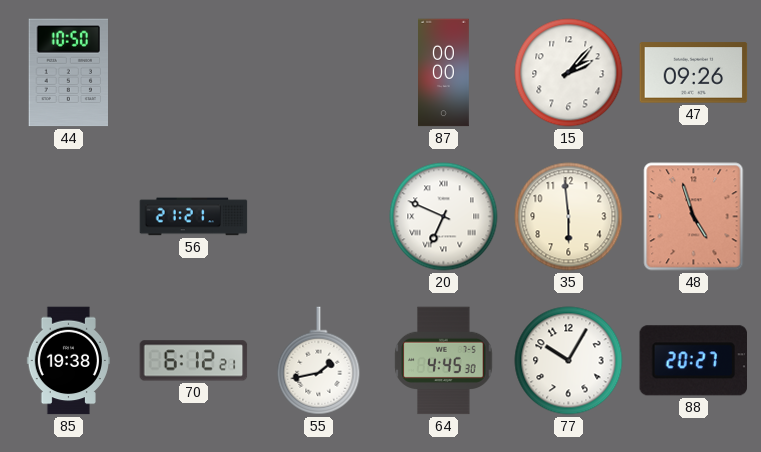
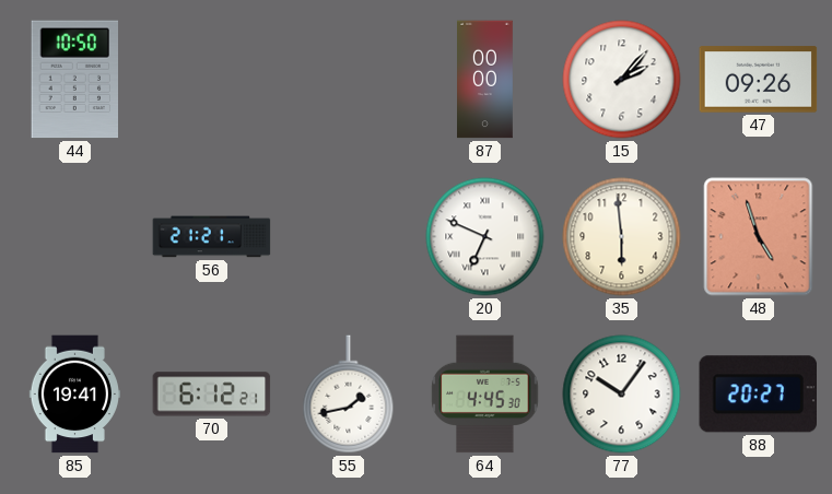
85: 19:38 -> 19:41 (74, 395)
77: 10:05 -> 10:06 (622, 395)
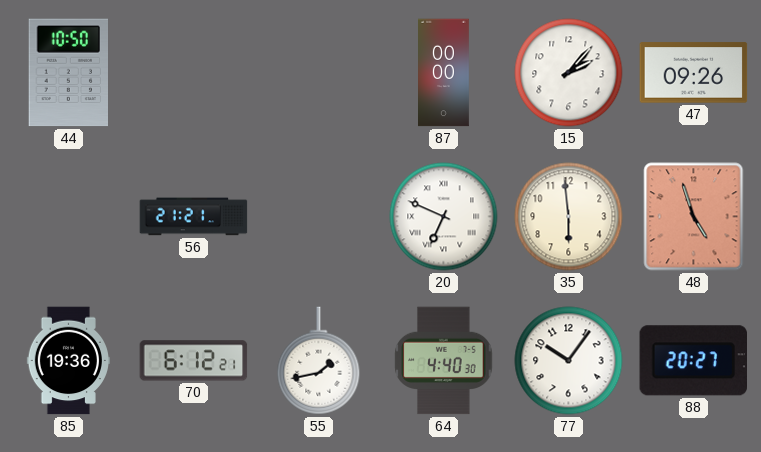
85: 19:41 -> 19:36 (68, 361)
64: 4:45 -> 4:40 (444, 361)
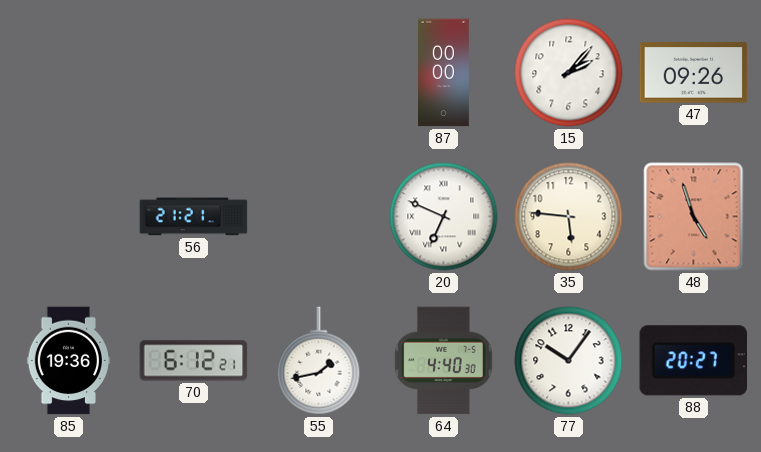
44: 10:50 -> none (68, 73)
35: 5:59 -> 5:46 (569, 217)
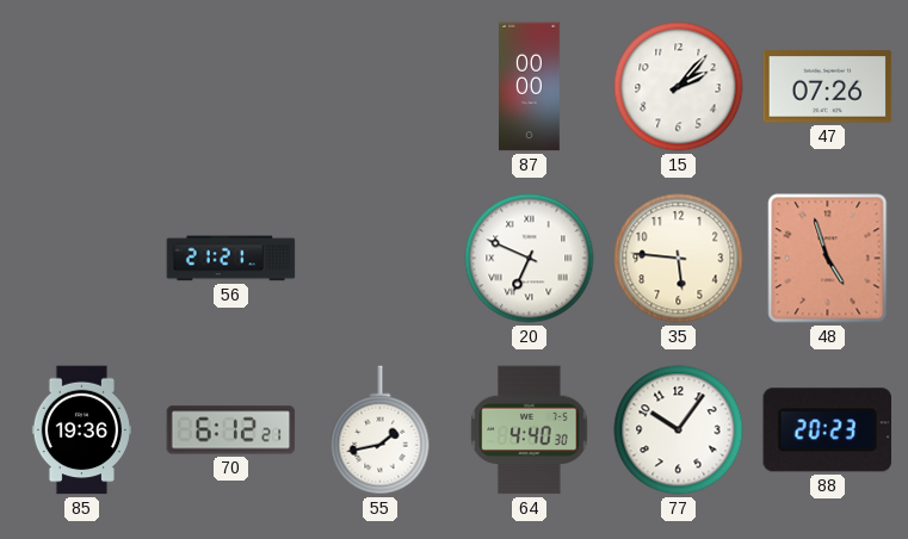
47: 09:26 -> 07:26 (828, 87)
88: 20:27 -> 20:23 (827, 430)
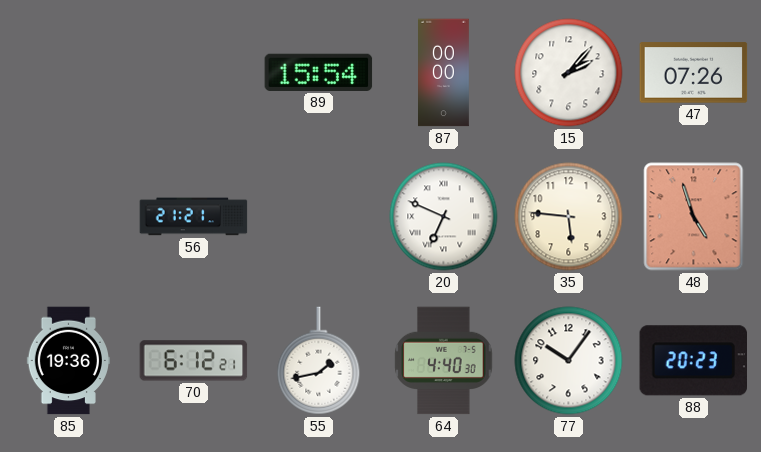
89: none -> 15:54 (319, 72)
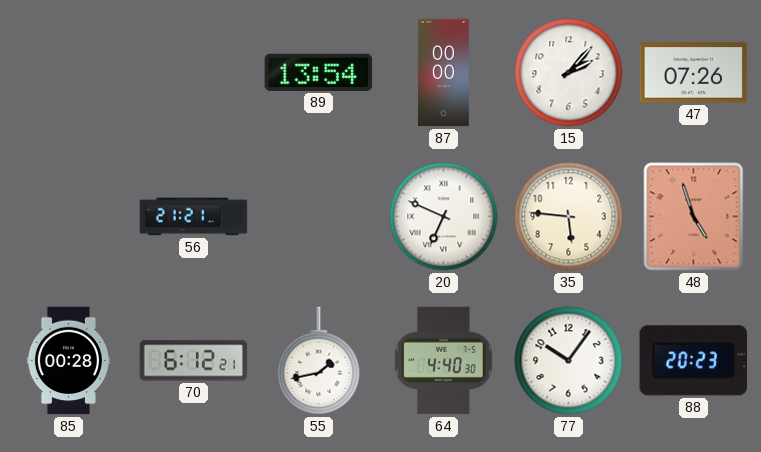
89: 15:54 -> 13:54 (319, 72)
85: 19:36 -> 00:28 (68, 361)
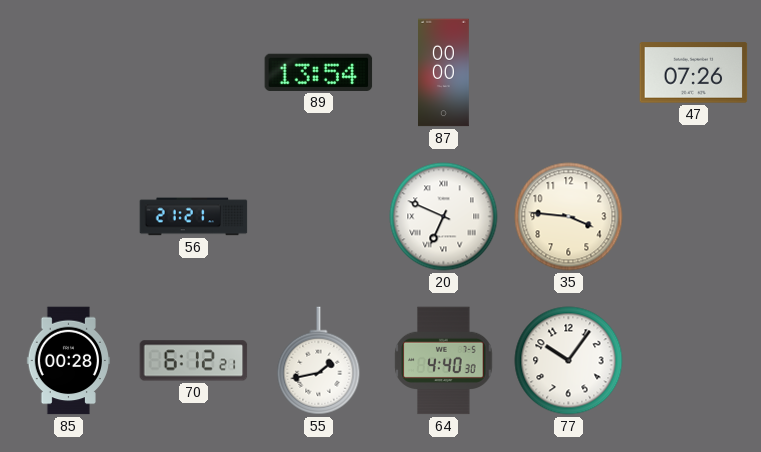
15: 2:07 -> none (569, 73)
35: 5:46 -> 3:46 (569, 217)
48: 4:57 -> none (694, 217)
88: 20:23 -> none (693, 361)
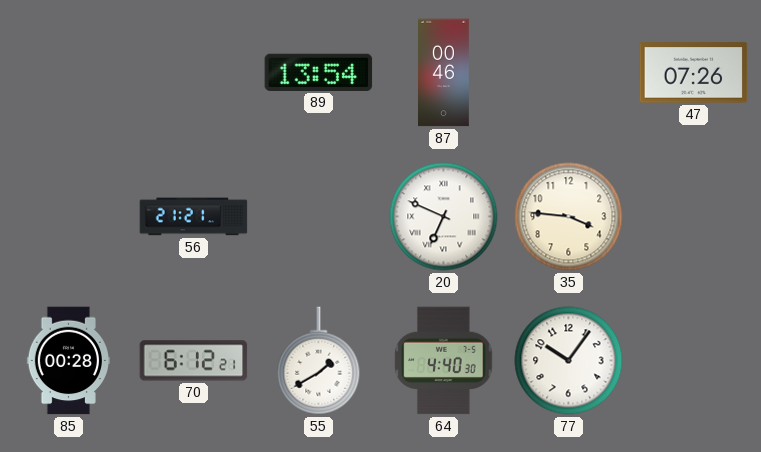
87: 00:00 -> 00:46 (444, 73)
55: 1:43 -> 1:40 (319, 361)
